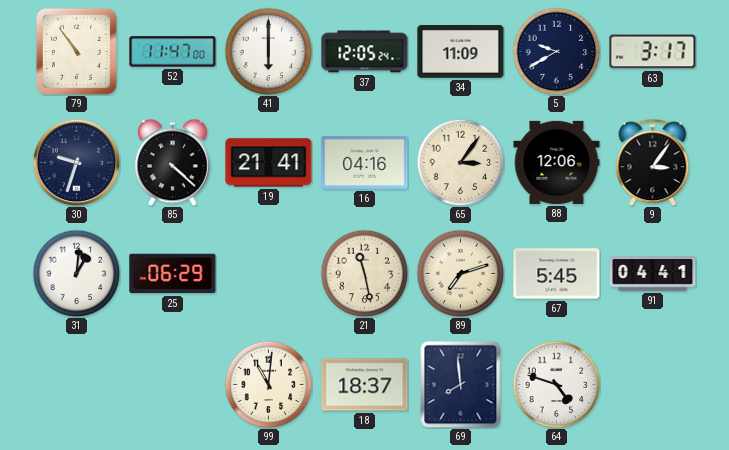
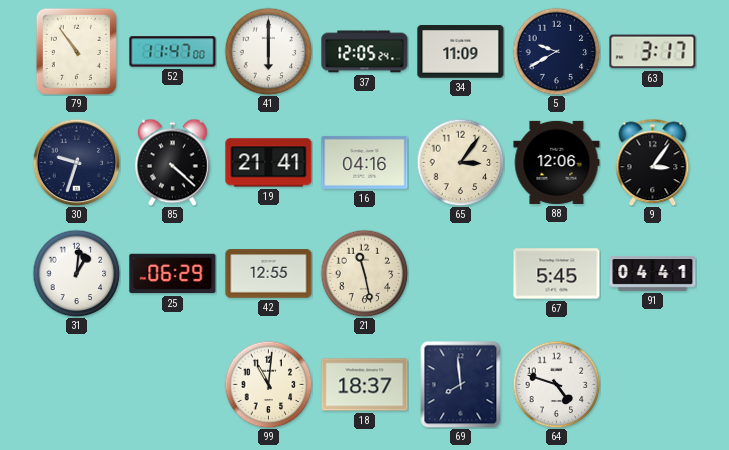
42: none -> 12:55 (269, 274)
89: 7:12 -> none (460, 273)
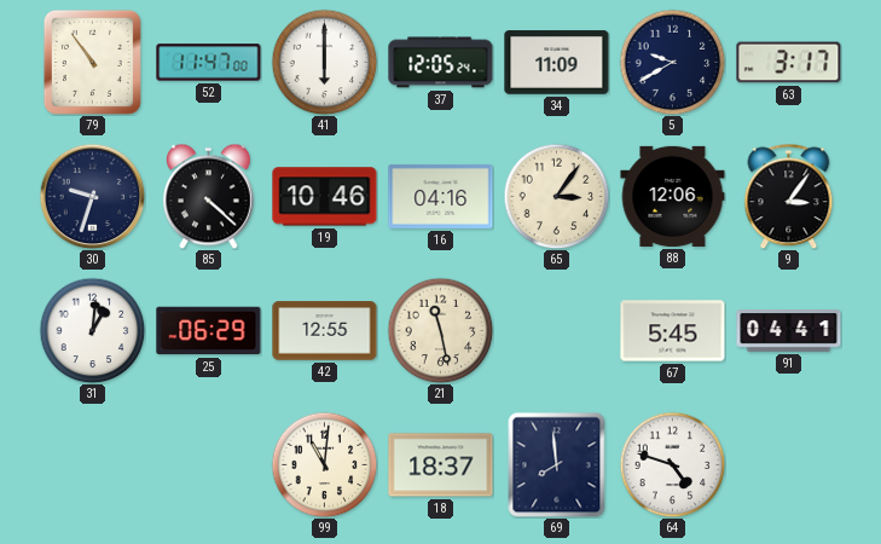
19: 21:41 -> 10:46 (325, 197)
